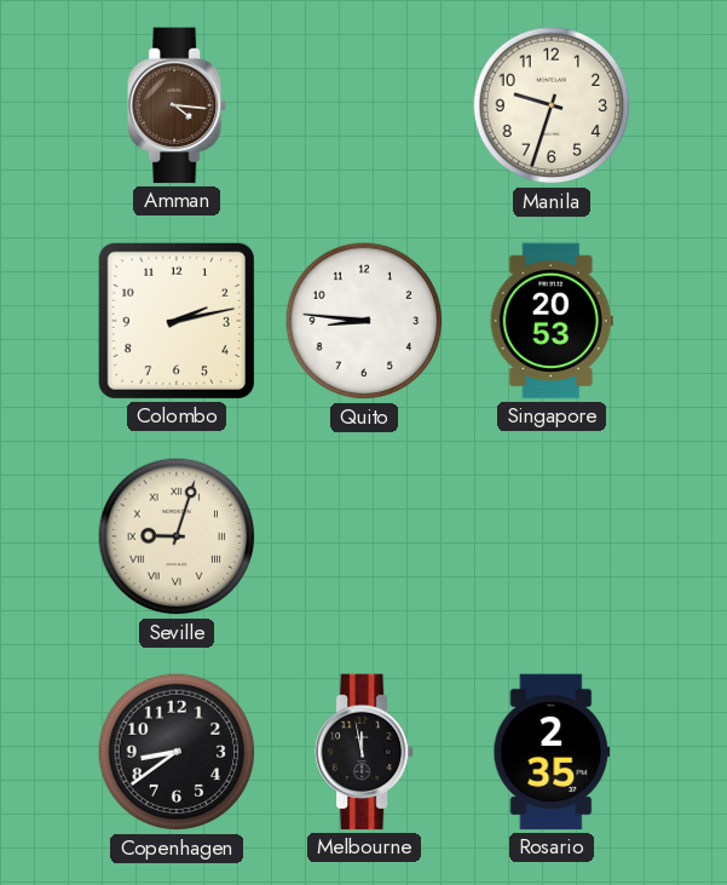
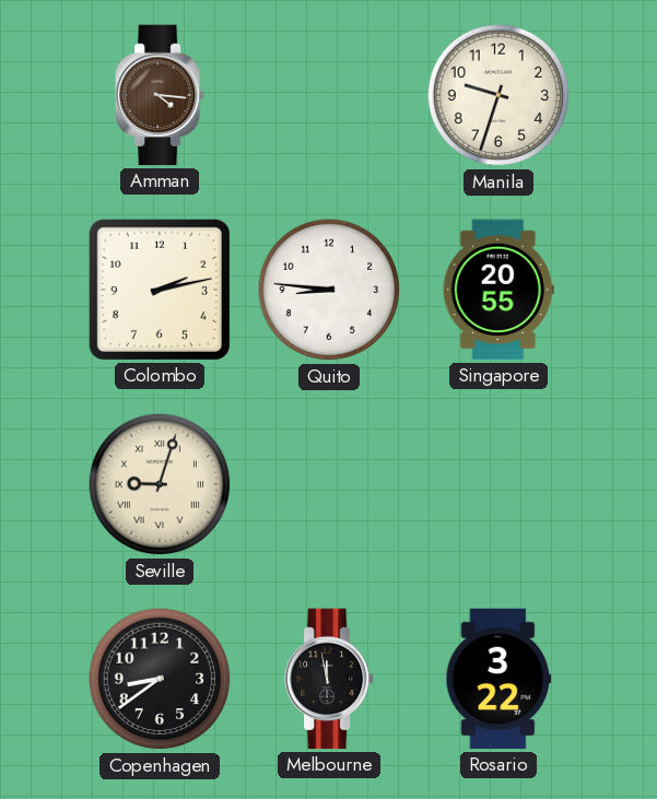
Singapore: 20:53 -> 20:55 (498, 290)
Rosario: 2:35 -> 3:22 (498, 679)
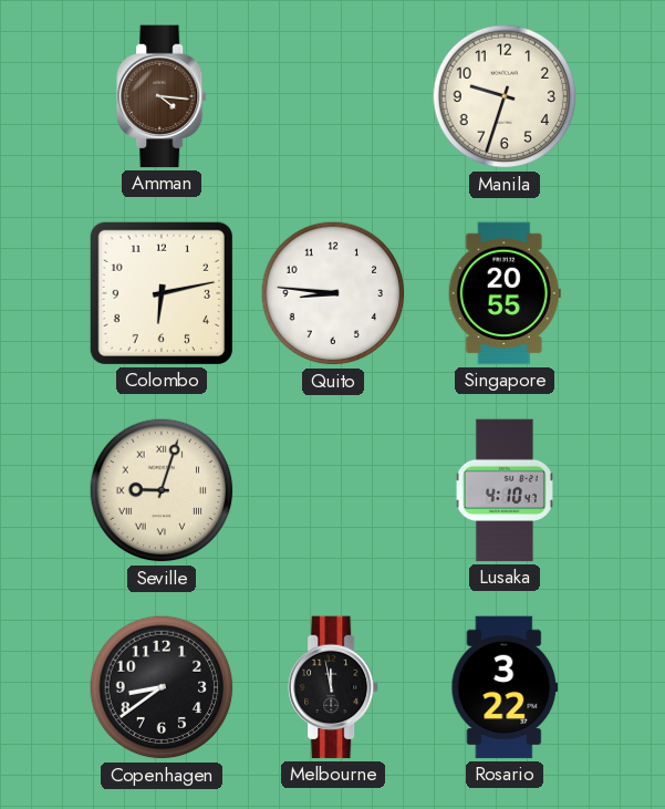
Colombo: 2:13 -> 6:13 (162, 293)
Lusaka: none -> 4:10 (505, 490)
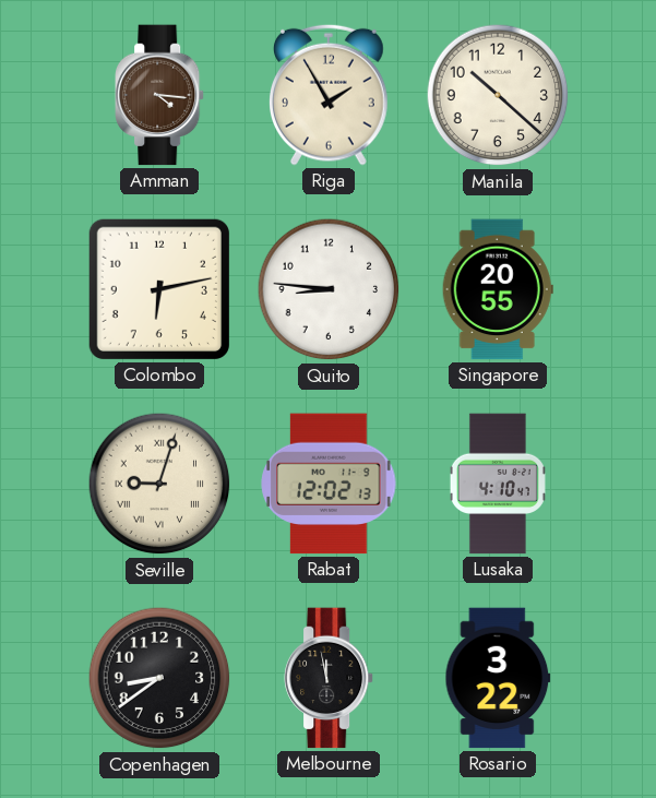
Riga: none -> 1:55 (330, 95)
Manila: 9:33 -> 10:22 (498, 95)
Rabat: none -> 12:02 (329, 484)
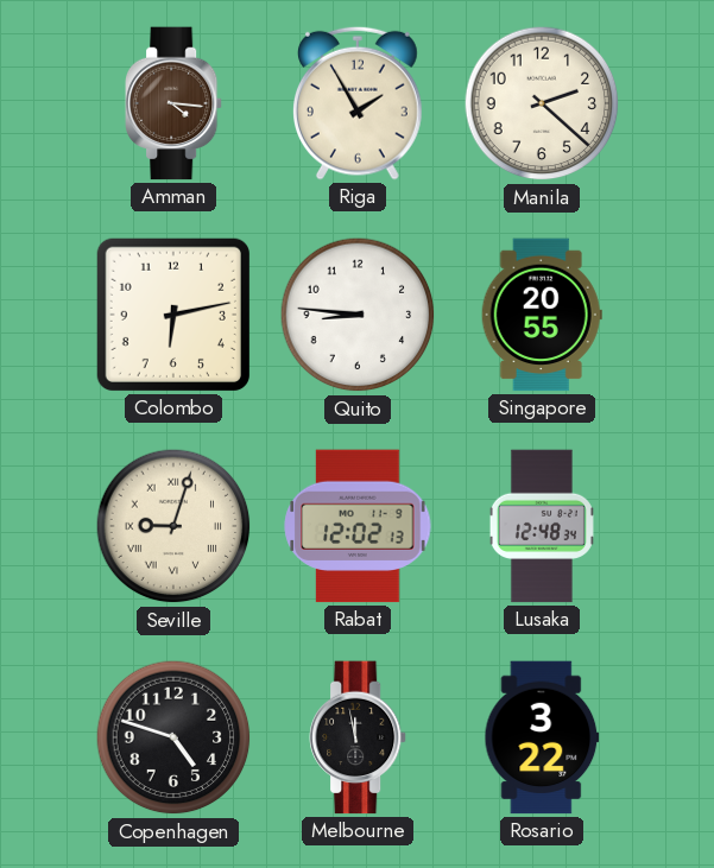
Manila: 10:22 -> 2:22 (542, 103)
Lusaka: 4:10 -> 12:48 (542, 526)
Copenhagen: 8:39 -> 4:48 (173, 737)
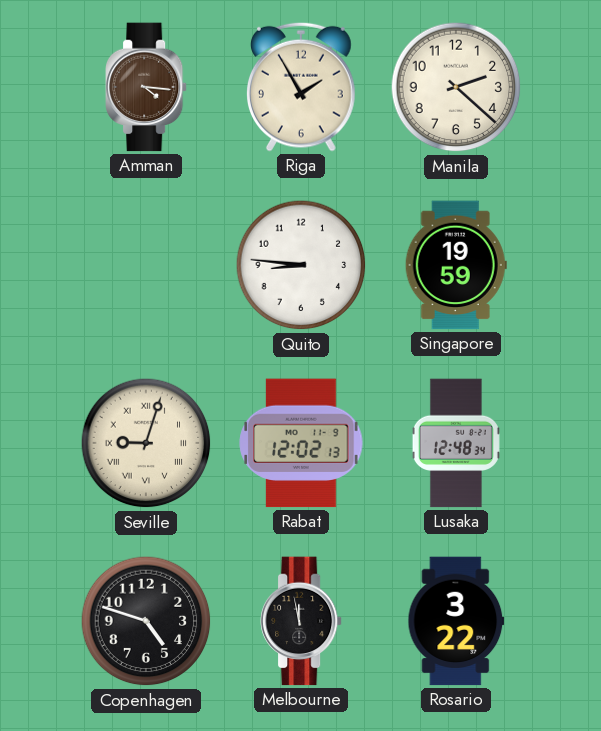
Colombo: 6:13 -> none (173, 315)
Singapore: 20:55 -> 19:59 (456, 265)
